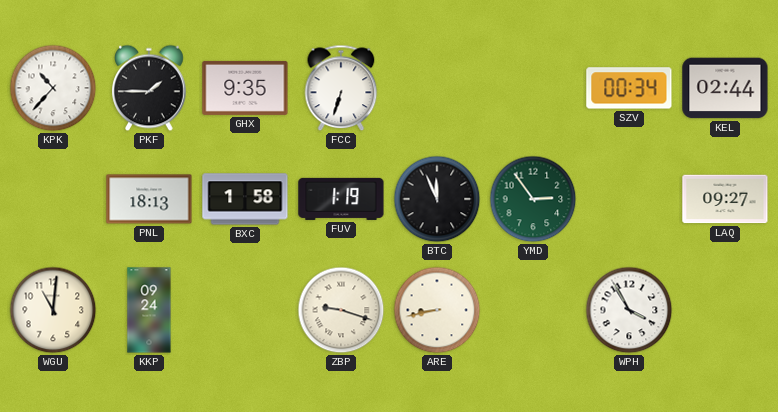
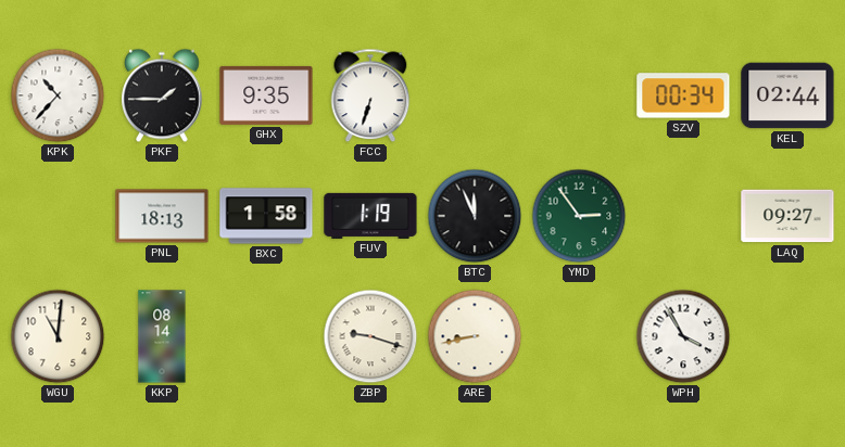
KKP: 09:24 -> 08:14 (162, 336)
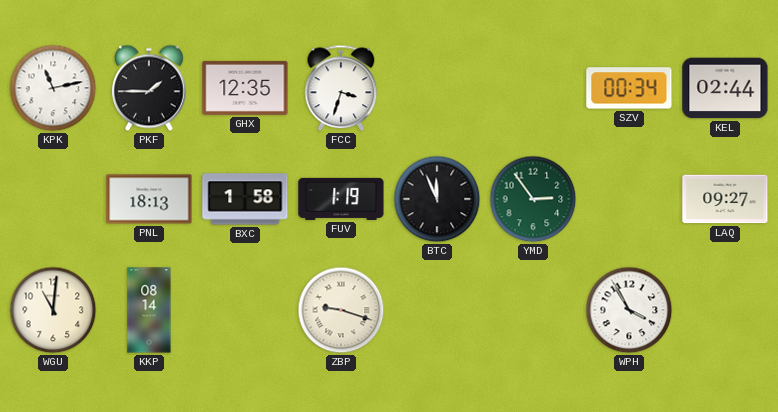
KPK: 10:37 -> 11:13 (53, 88)
GHX: 9:35 -> 12:35 (245, 88)
FCC: 6:33 -> 3:33 (341, 88)
ARE: 8:43 -> none (475, 336)
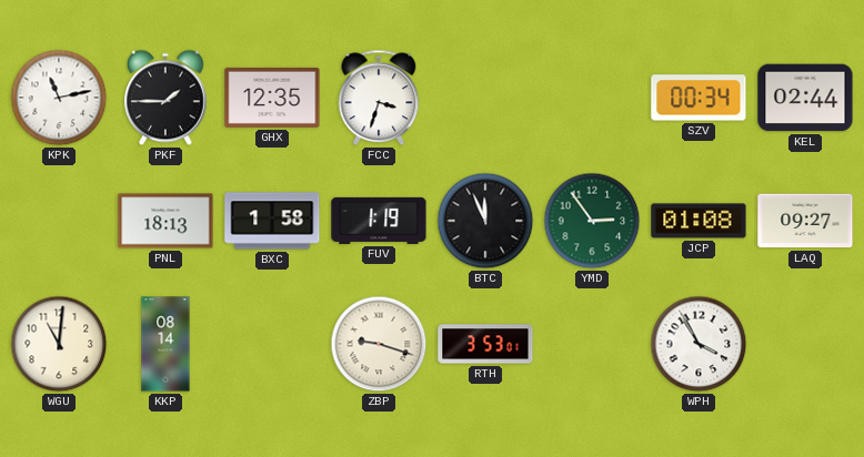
JCP: none -> 01:08 (699, 221)
RTH: none -> 3:53 (485, 344)
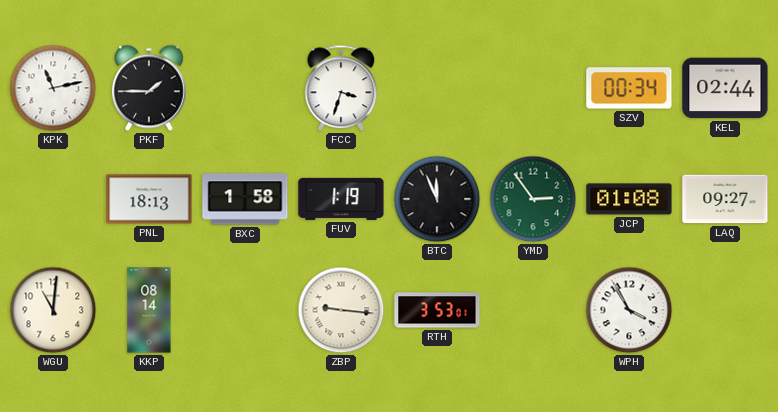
GHX: 12:35 -> none (272, 98)
ZBP: 9:18 -> 9:16 (341, 310)
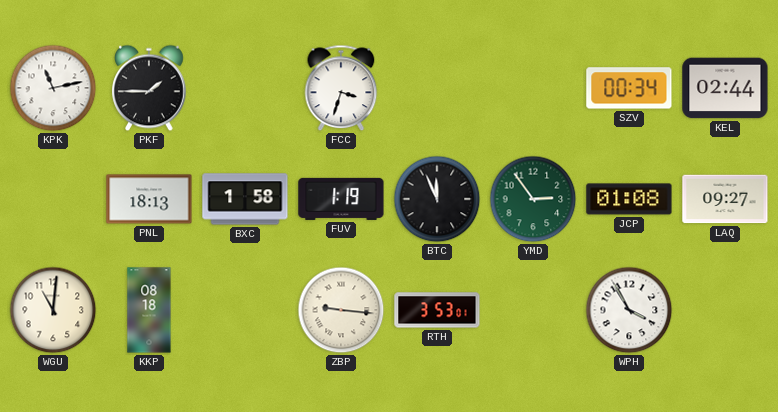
KKP: 08:14 -> 08:18 (149, 310)
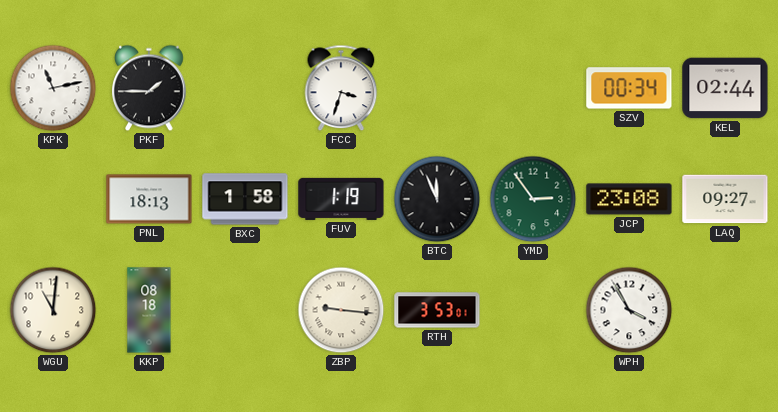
JCP: 01:08 -> 23:08 (629, 199)
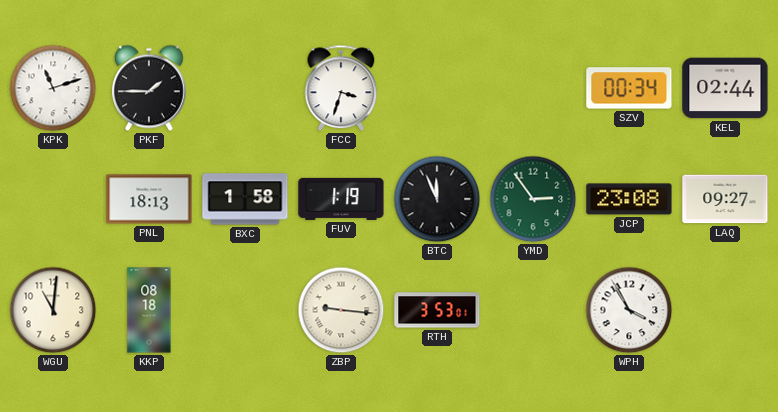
KPK: 11:13 -> 11:12 (53, 88)
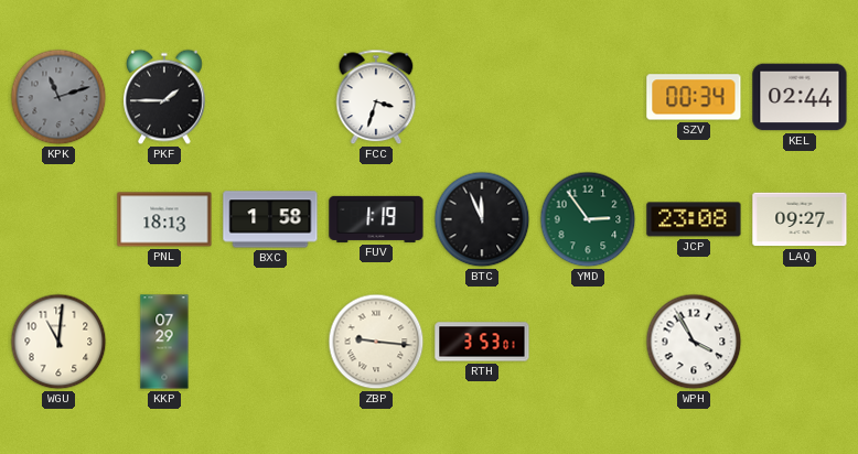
KPK dial: white -> grey (58, 97)
KKP: 08:18 -> 07:29 (164, 342)
